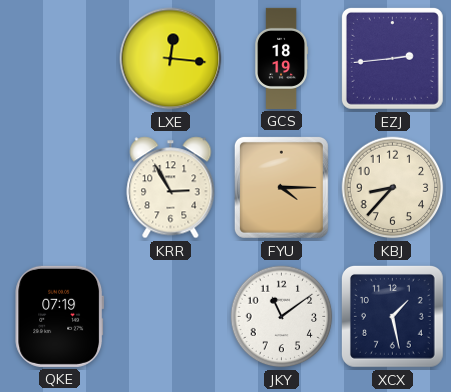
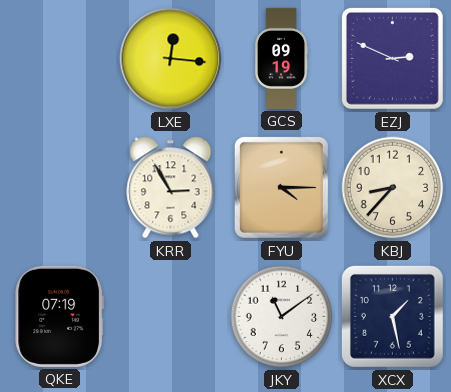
GCS: 18:19 -> 09:19 (282, 58)
EZJ: 2:44 -> 2:49 (392, 58)
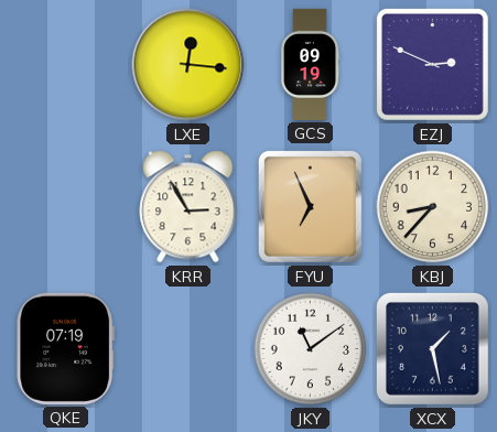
FYU: 4:15 -> 6:56 (310, 206)
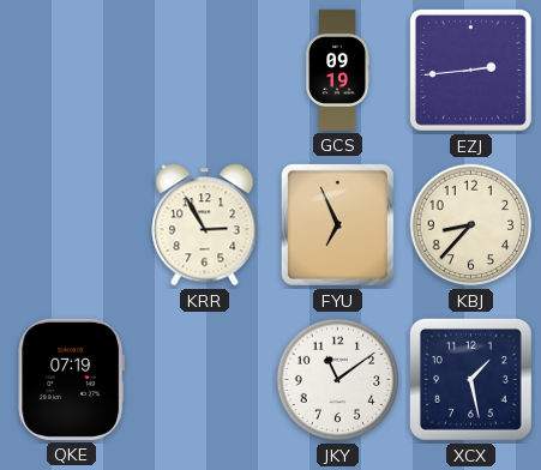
LXE: 12:16 -> none (188, 65)
EZJ: 2:49 -> 2:44 (470, 70)
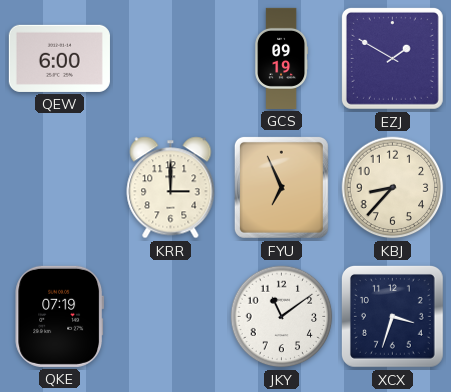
QEW: none -> 6:00 (59, 58)
EZJ: 2:44 -> 1:50 (392, 58)
KRR: 2:55 -> 3:00 (171, 188)
XCX: 1:28 -> 3:33 (392, 316)
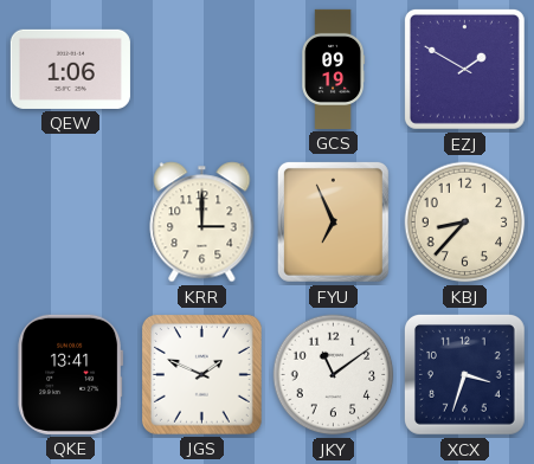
QEW: 6:00 -> 1:06 (70, 69)
QKE: 07:19 -> 13:41 (71, 374)
JGS: none -> 1:49 (201, 374)
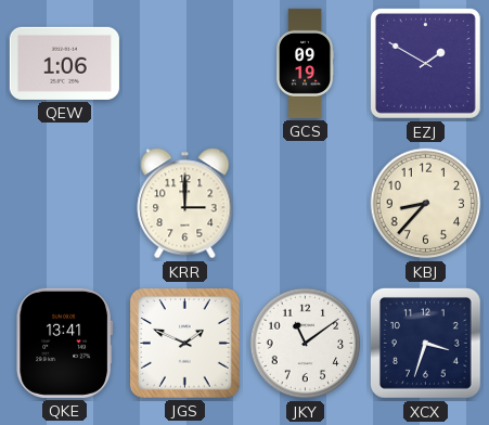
FYU: 6:56 -> none (333, 221)
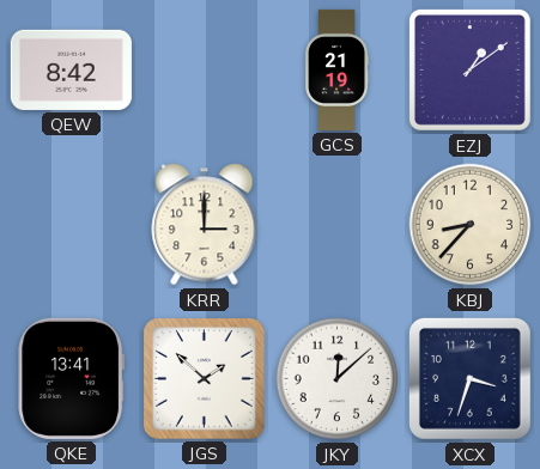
QEW: 1:06 -> 8:42 (71, 69)
GCS: 09:19 -> 21:19 (338, 69)
EZJ: 1:50 -> 1:09 (469, 69)
JGS: 1:49 -> 1:52 (204, 378)
JKY: 11:09 -> 12:08 (338, 379)
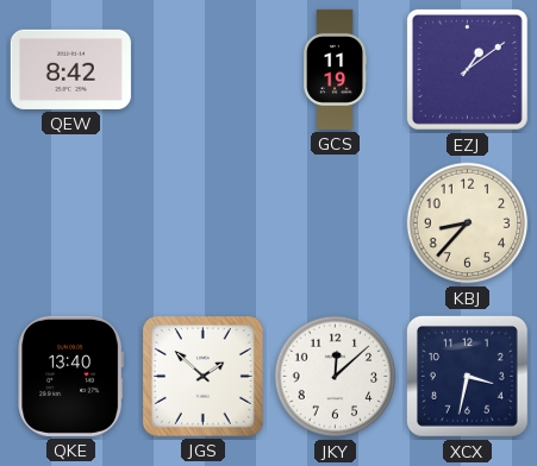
GCS: 21:19 -> 11:19 (336, 69)
KRR: 3:00 -> none (205, 225)
QKE: 13:41 -> 13:40 (71, 376)
XCX: 3:33 -> 3:32 (467, 376)
